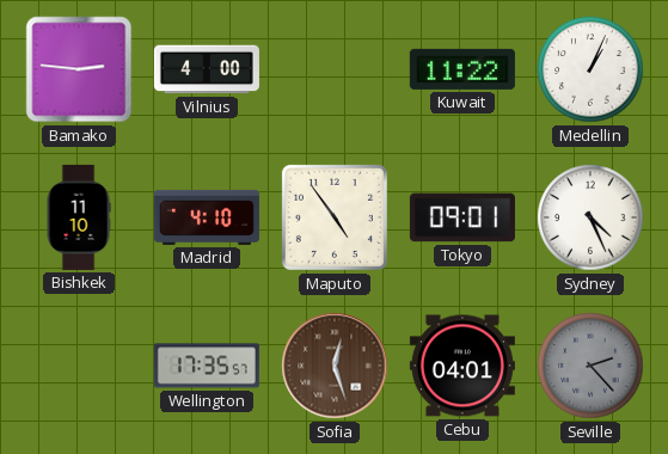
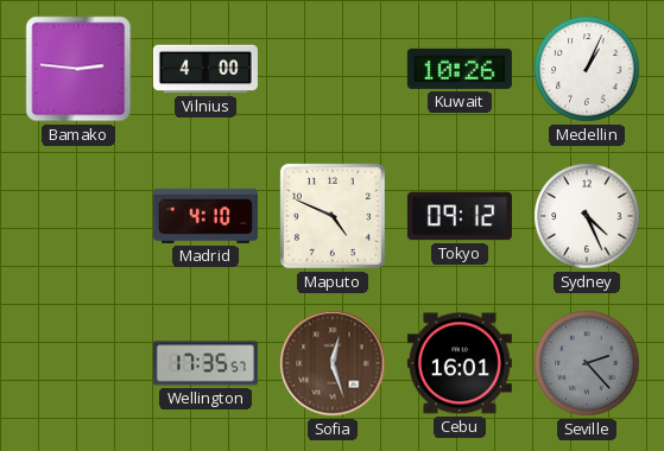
Kuwait: 11:22 -> 10:26 (460, 69)
Bishkek: 11:10 -> none (79, 217)
Maputo: 4:54 -> 4:49 (333, 216)
Tokyo: 09:01 -> 09:12 (460, 216)
Cebu: 04:01 -> 16:01 (460, 363)
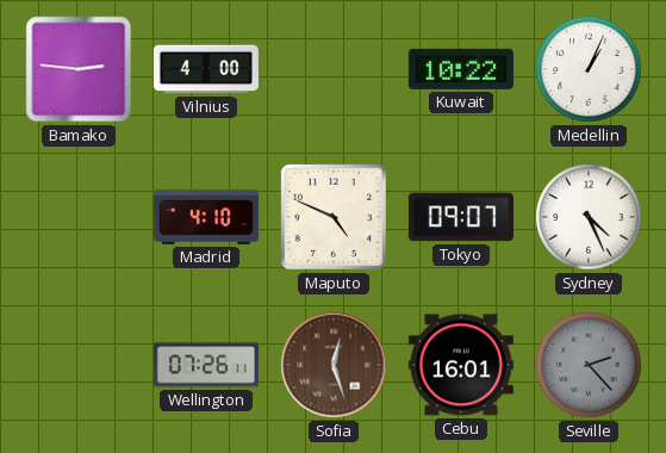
Kuwait: 10:26 -> 10:22 (461, 69)
Tokyo: 09:12 -> 09:07 (461, 217)
Wellington: 17:35 -> 07:26 (206, 365)
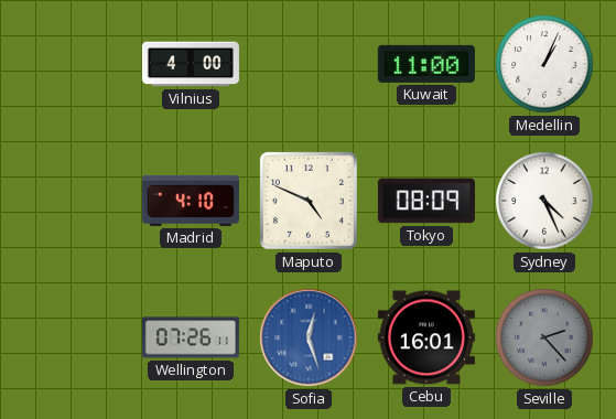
Bamako: 2:46 -> none (79, 69)
Kuwait: 10:22 -> 11:00 (426, 64)
Tokyo: 09:07 -> 08:09 (426, 201)
Sofia dial: brown -> blue (309, 337)
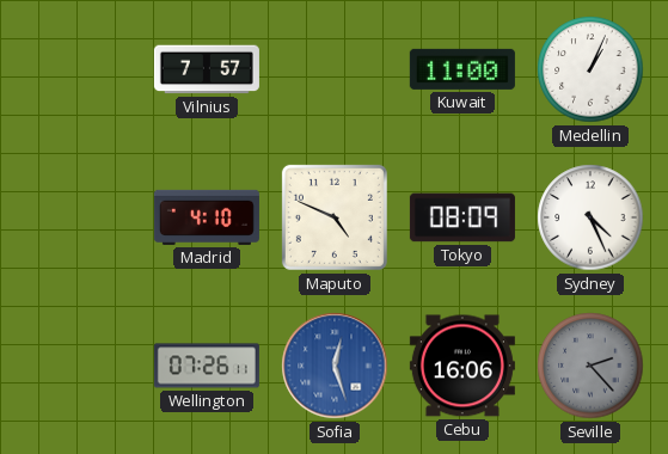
Vilnius: 4:00 -> 7:57 (207, 69)
Cebu: 16:01 -> 16:06 (462, 366)
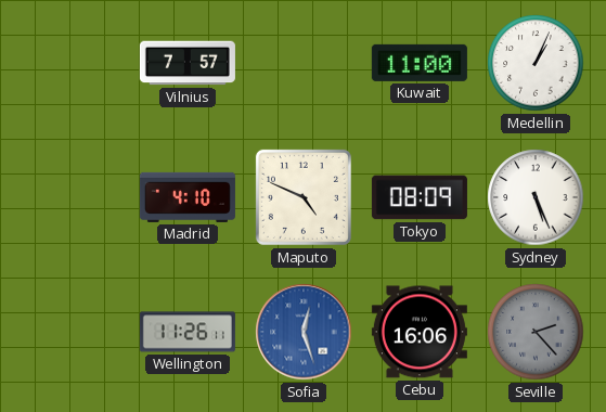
Sydney: 4:26 -> 5:26 (536, 197)
Wellington: 07:26 -> 11:26 (188, 332)
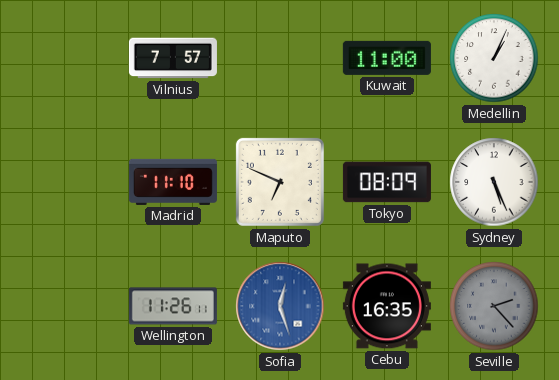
Madrid: 4:10 -> 11:10 (173, 182)
Maputo: 4:49 -> 6:49 (280, 182)
Cebu: 16:06 -> 16:35 (387, 306)
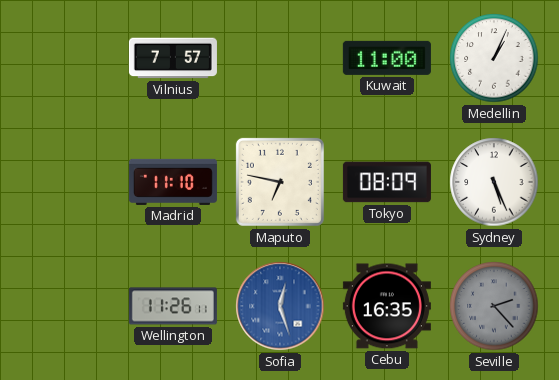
Maputo: 6:49 -> 6:47 (280, 182)
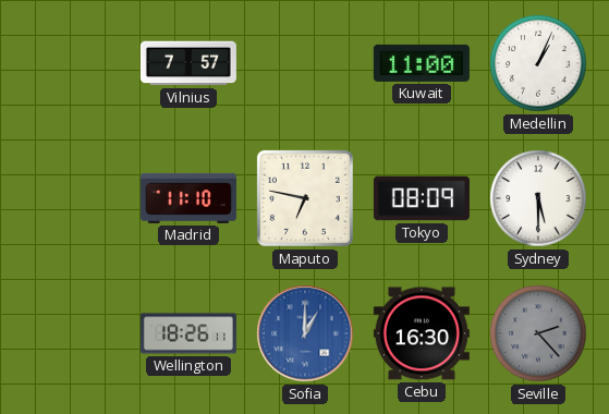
Sydney: 5:26 -> 5:30 (538, 198)
Wellington: 11:26 -> 18:26 (188, 333)
Sofia: 12:27 -> 1:00 (305, 333)
Cebu: 16:35 -> 16:30 (422, 333)
